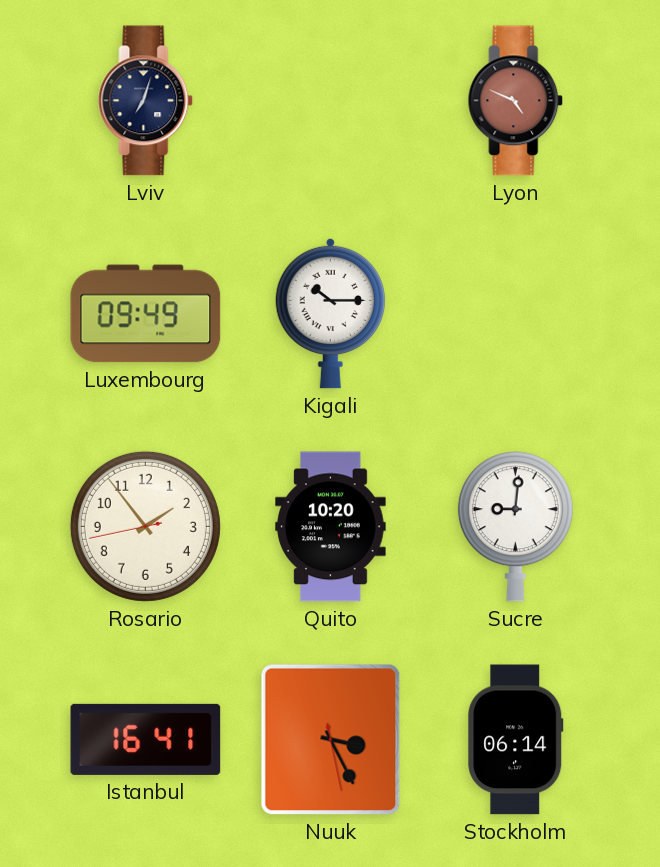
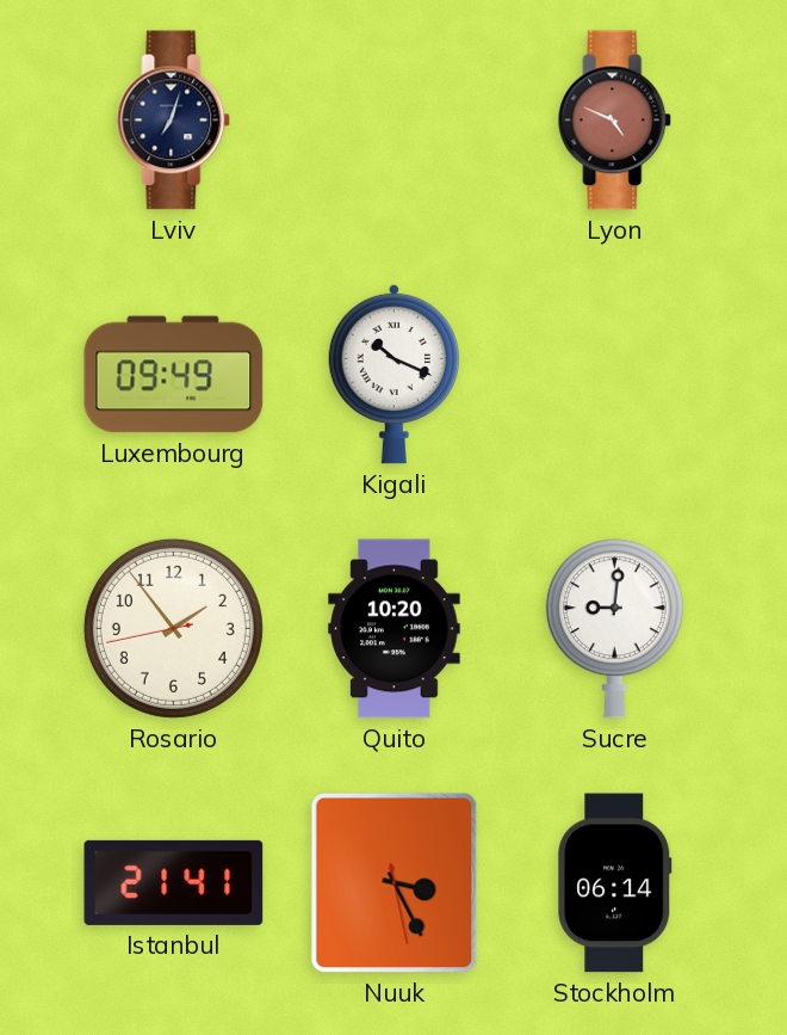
Kigali: 10:15 -> 10:19 (395, 374)
Istanbul: 16:41 -> 21:41 (174, 882)
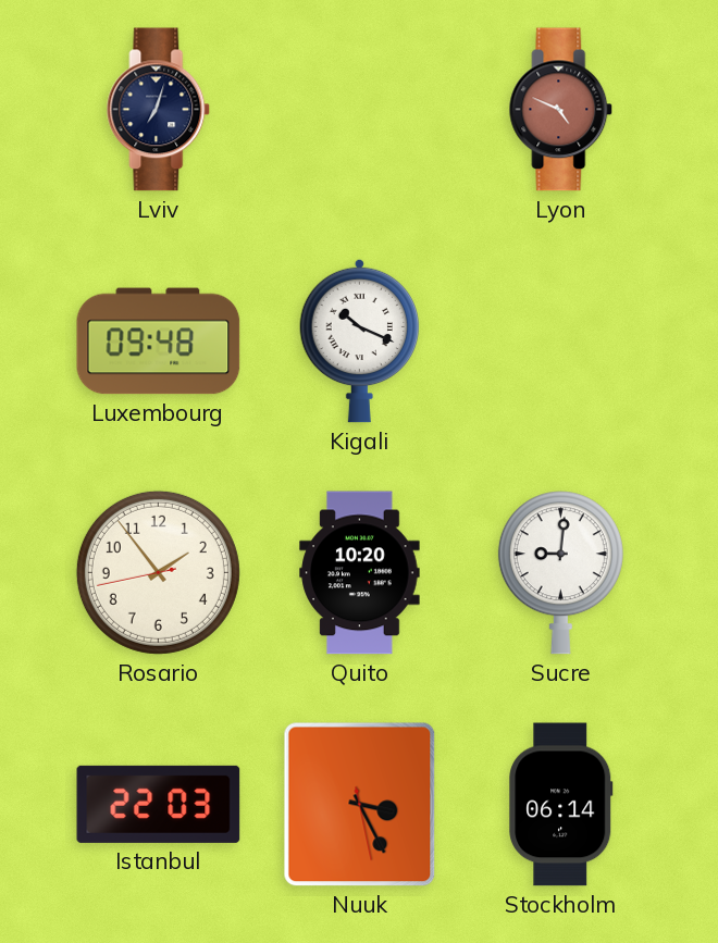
Luxembourg: 09:49 -> 09:48 (159, 342)
Istanbul: 21:41 -> 22:03 (159, 804)
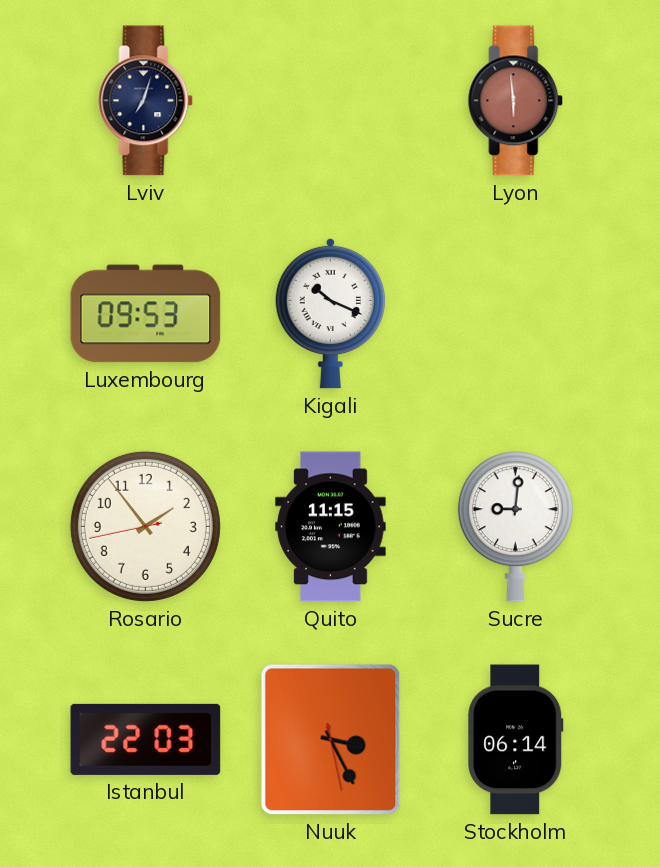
Lyon: 4:49 -> 5:59 (516, 101)
Luxembourg: 09:48 -> 09:53 (146, 314)
Quito: 10:20 -> 11:15 (331, 527)
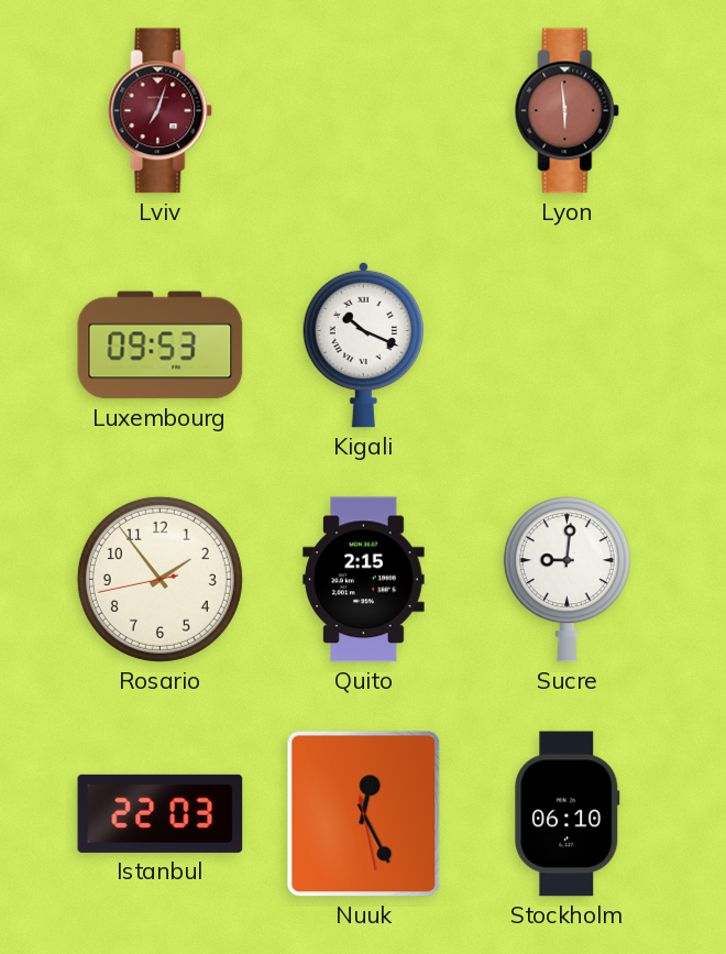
Lviv dial: navy -> burgundy (161, 111)
Quito: 11:15 -> 2:15 (364, 580)
Nuuk: 3:25 -> 12:25 (364, 814)
Stockholm: 06:14 -> 06:10 (568, 814)
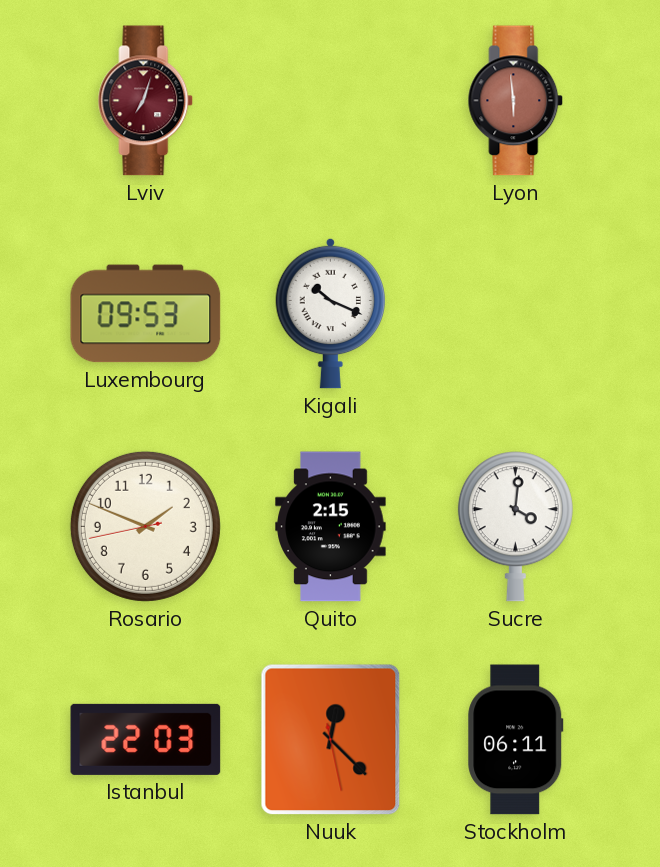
Rosario: 1:53 -> 1:48 (145, 526)
Sucre: 9:01 -> 4:01 (515, 527)
Nuuk: 12:25 -> 12:22 (331, 740)
Stockholm: 06:10 -> 06:11 (516, 740)
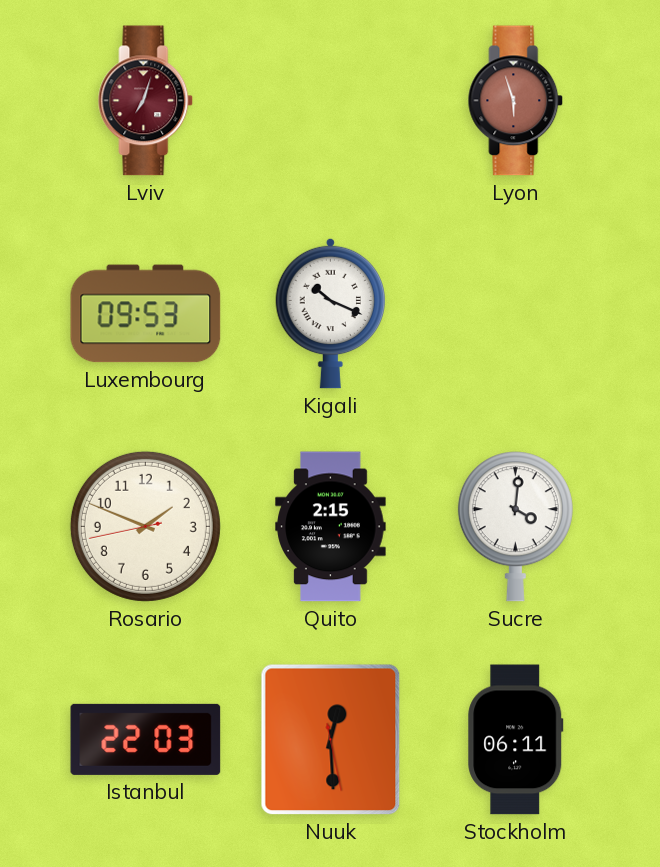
Lyon: 5:59 -> 5:57 (516, 101)
Nuuk: 12:22 -> 12:29 (331, 740)
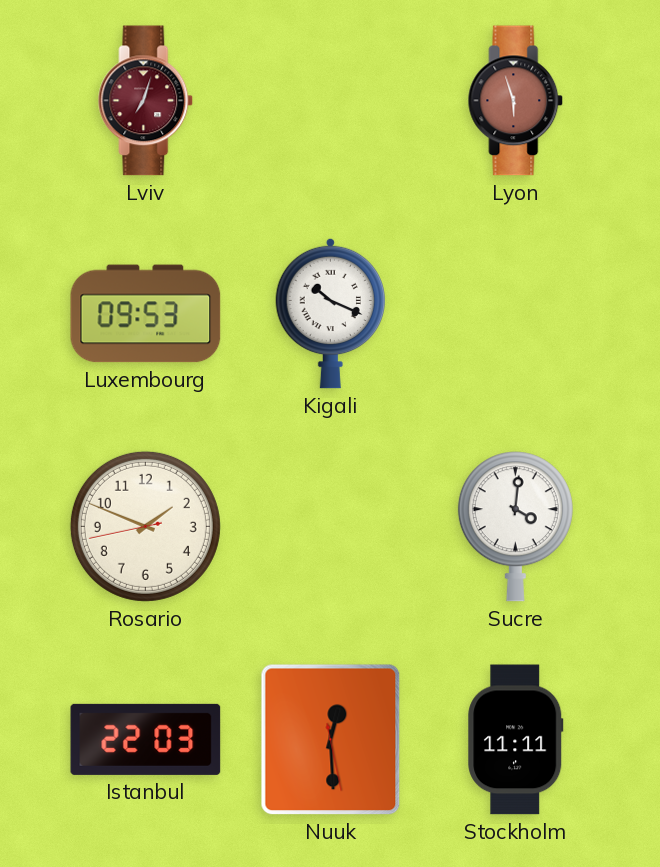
Quito: 2:15 -> none (331, 527)
Stockholm: 06:11 -> 11:11 (516, 740)
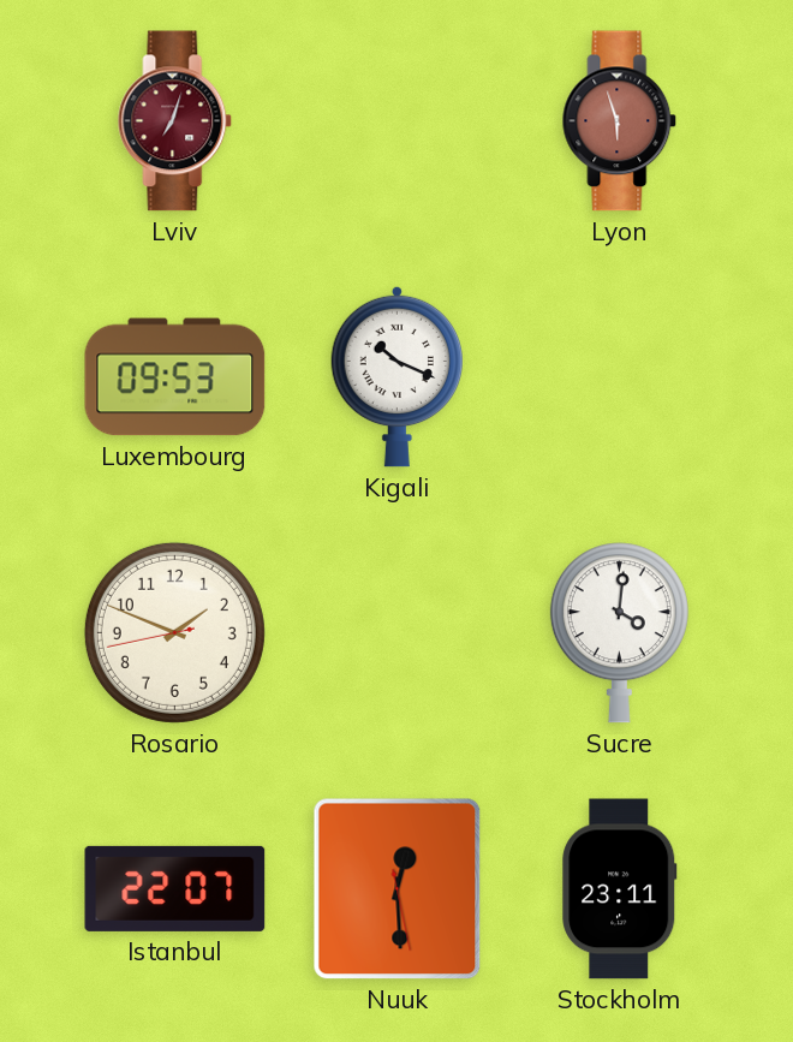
Istanbul: 22:03 -> 22:07 (175, 888)
Stockholm: 11:11 -> 23:11 (620, 889)
